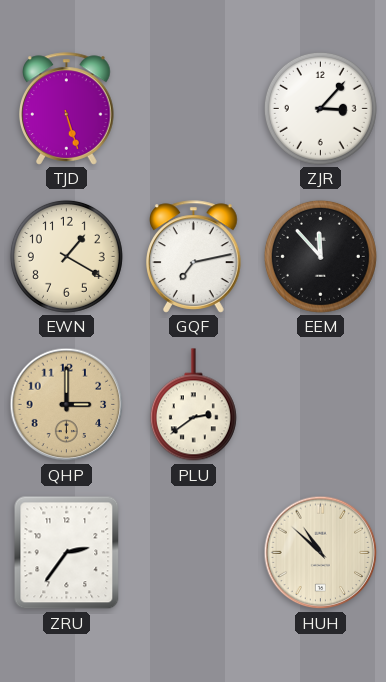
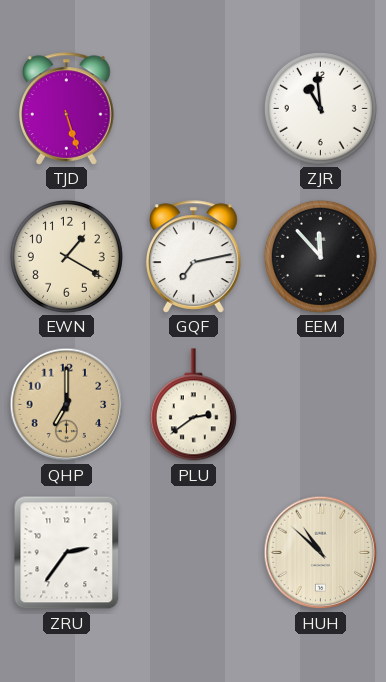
ZJR: 3:07 -> 10:59 (320, 108)
QHP: 3:00 -> 7:00 (67, 405)
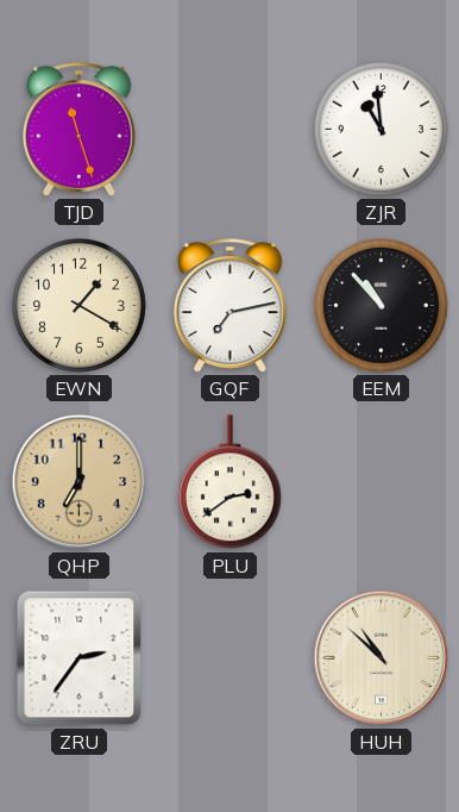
TJD: 5:27 -> 11:27 (80, 130)
EEM: 11:53 -> 10:53 (381, 305)
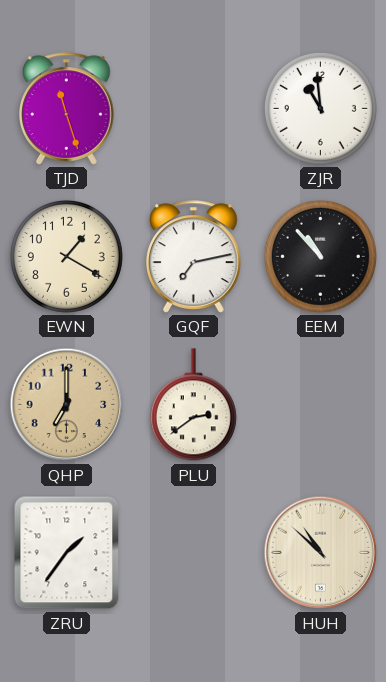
ZRU: 2:36 -> 1:36 (67, 553)
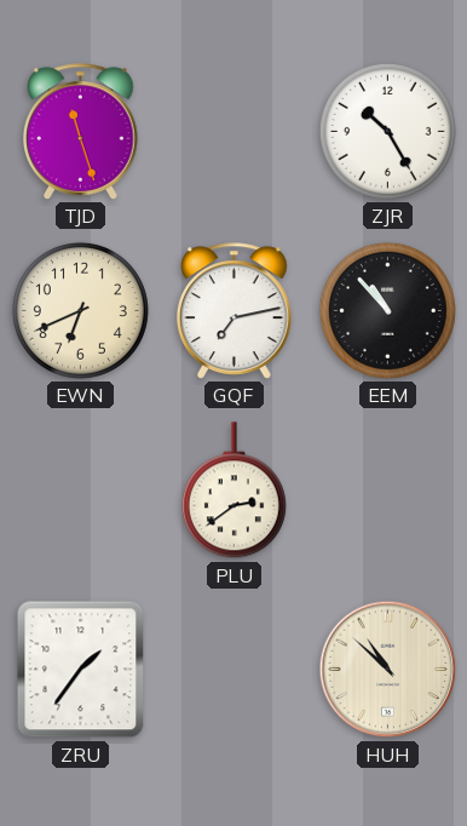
ZJR: 10:59 -> 10:25 (387, 131)
EWN: 1:20 -> 6:41 (80, 310)
QHP: 7:00 -> none (67, 405)
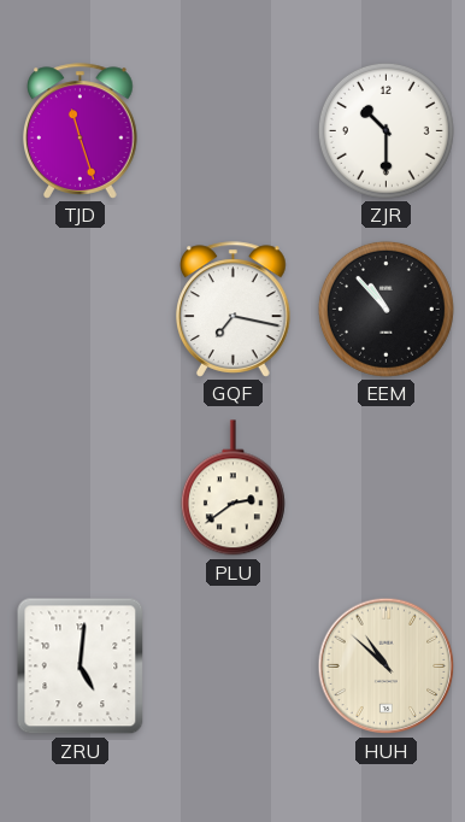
ZJR: 10:25 -> 10:30 (385, 130)
EWN: 6:41 -> none (80, 310)
GQF: 7:13 -> 7:17 (234, 310)
ZRU: 1:36 -> 5:01 (81, 667)
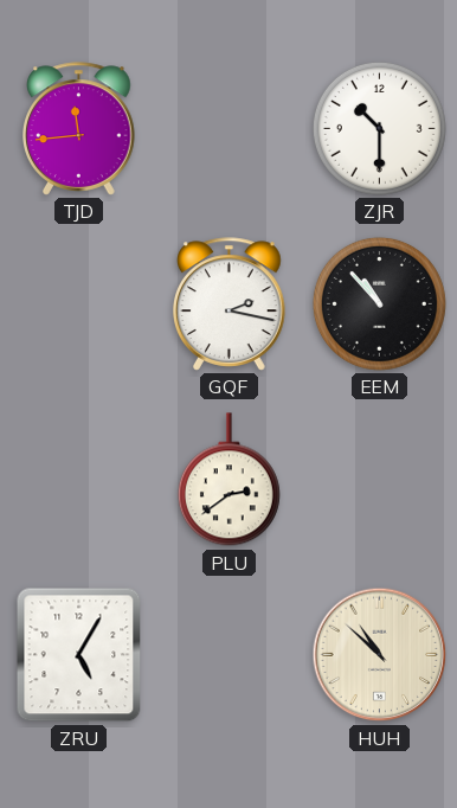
TJD: 11:27 -> 11:44 (79, 129)
GQF: 7:17 -> 2:17 (230, 304)
ZRU: 5:01 -> 5:05 (79, 655)
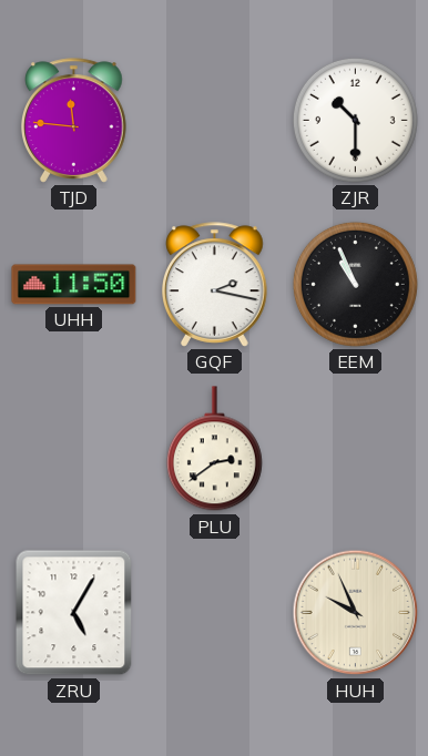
TJD: 11:44 -> 11:46 (74, 121)
UHH: none -> 11:50 (74, 285)
EEM: 10:53 -> 10:56 (355, 284)
HUH: 10:52 -> 9:56 (356, 613)
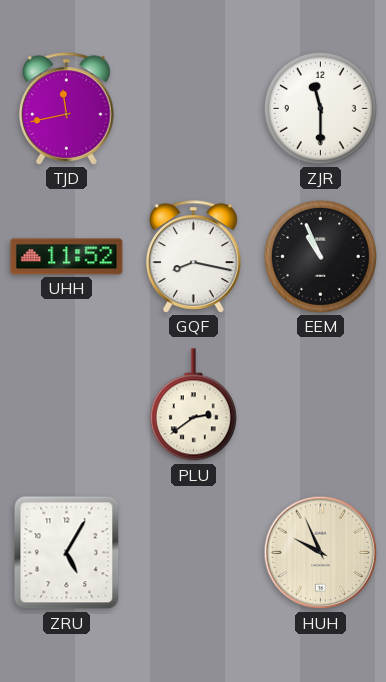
TJD: 11:46 -> 11:43 (67, 109)
ZJR: 10:30 -> 11:30 (320, 108)
UHH: 11:50 -> 11:52 (67, 257)
GQF: 2:17 -> 8:17 (194, 257)
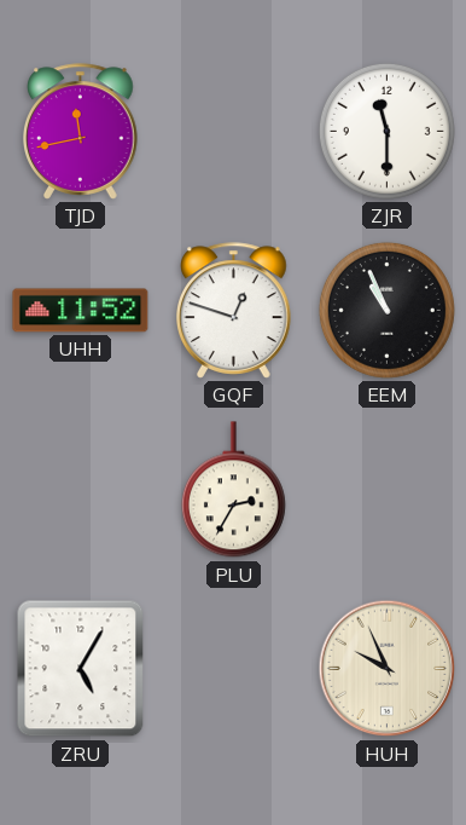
GQF: 8:17 -> 12:48 (234, 311)
PLU: 2:39 -> 2:35 (233, 490)
